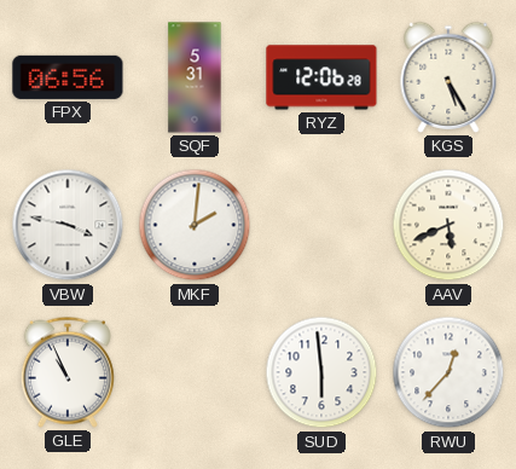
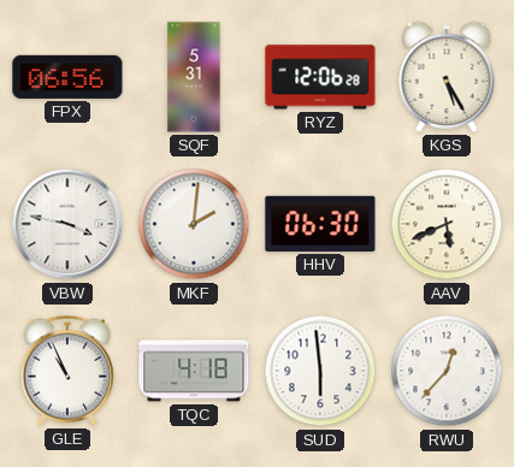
HHV: none -> 06:30 (320, 224)
TQC: none -> 4:18 (194, 371)
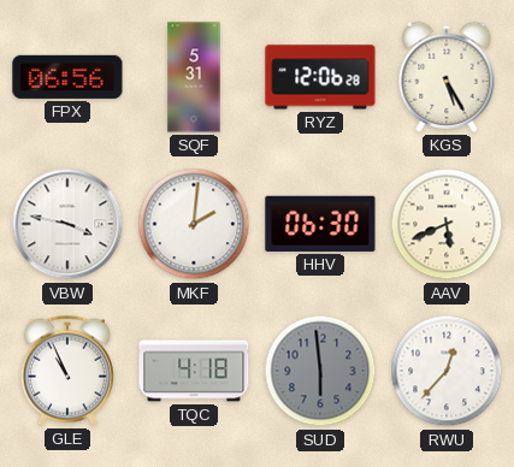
SUD dial: white -> grey (320, 371)
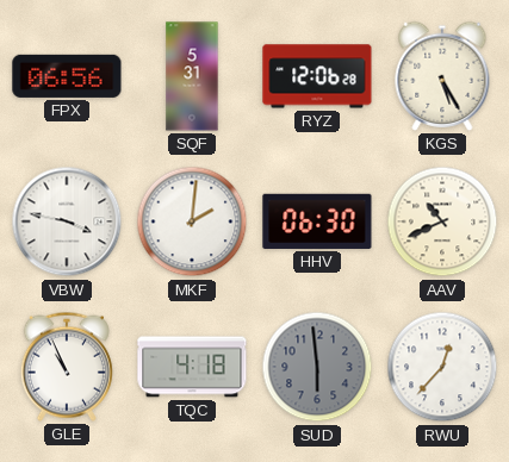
AAV: 5:41 -> 10:41 (442, 221)
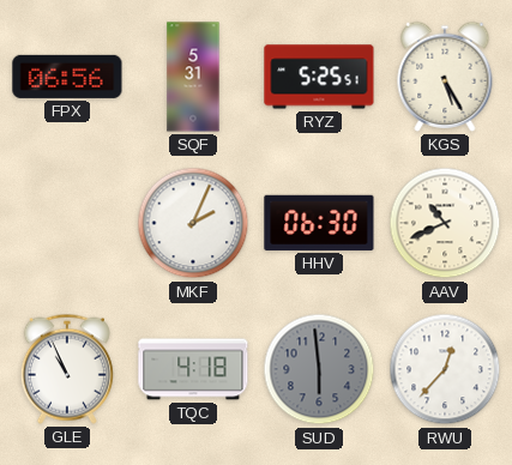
RYZ: 12:06 -> 5:25 (319, 77)
VBW: 3:47 -> none (67, 221)
MKF: 2:01 -> 2:04 (193, 223)
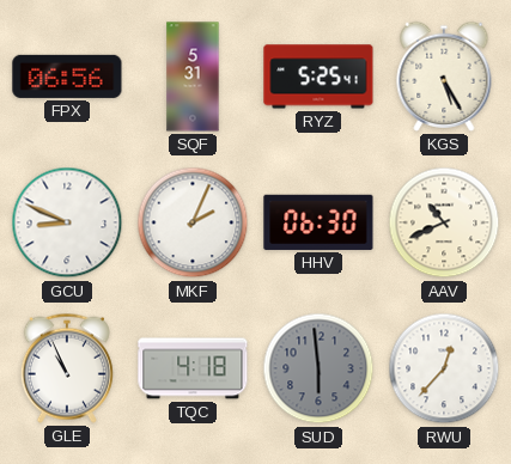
RYZ: 5:25:51 -> 5:25:41 (318, 77)
GCU: none -> 8:49 (67, 222)
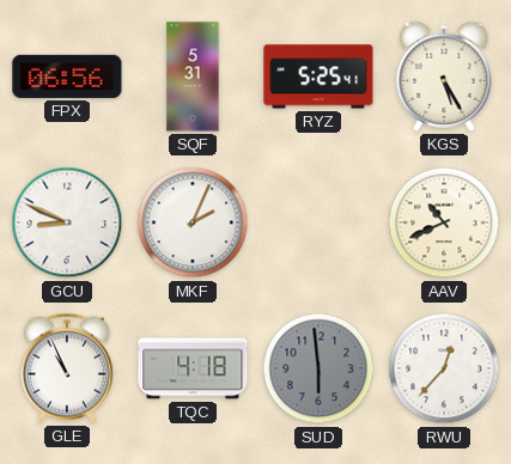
HHV: 06:30 -> none (318, 222)
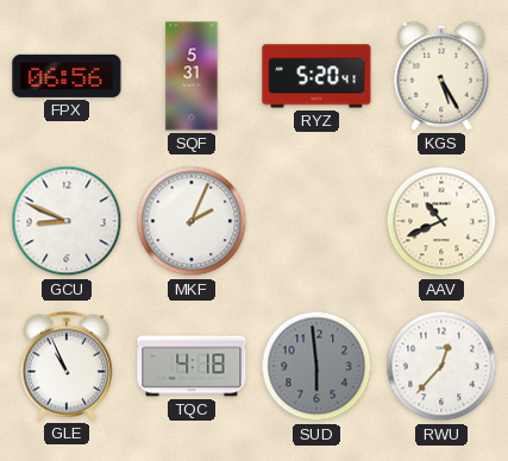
RYZ: 5:25 -> 5:20 (316, 76)
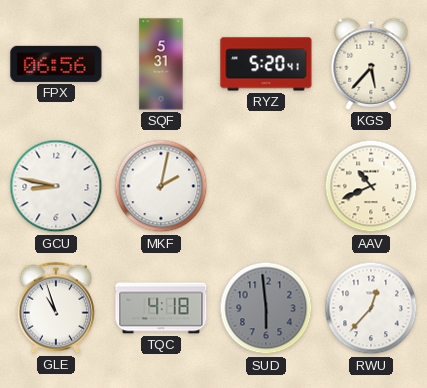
KGS: 5:25 -> 5:37 (371, 64)
GCU: 8:49 -> 8:47 (56, 186)
MKF: 2:04 -> 2:02 (161, 186)
GLE: 10:56 -> 10:57 (56, 308)
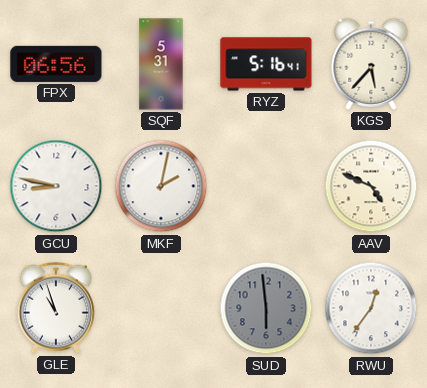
RYZ: 5:20 -> 5:16 (266, 64)
AAV: 10:41 -> 4:49 (371, 186)
TQC: 4:18 -> none (161, 308)
RWU: 12:37 -> 12:36 (371, 308)
